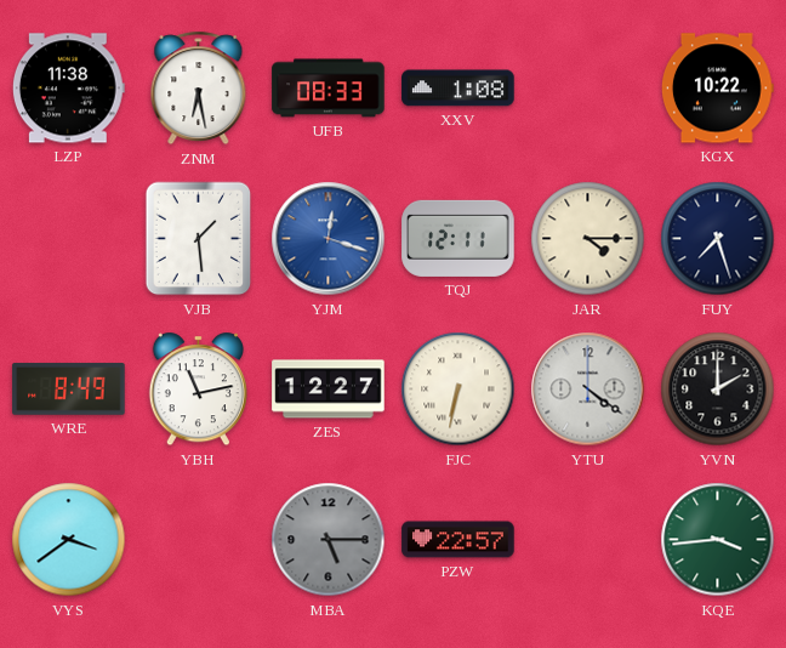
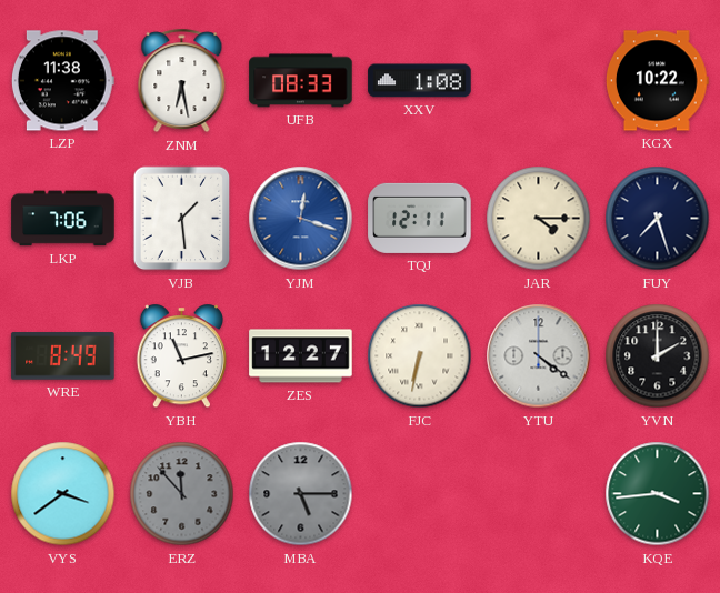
LKP: none -> 7:06 (63, 219)
ERZ: none -> 11:53 (182, 494)
PZW: 22:57 -> none (458, 540)
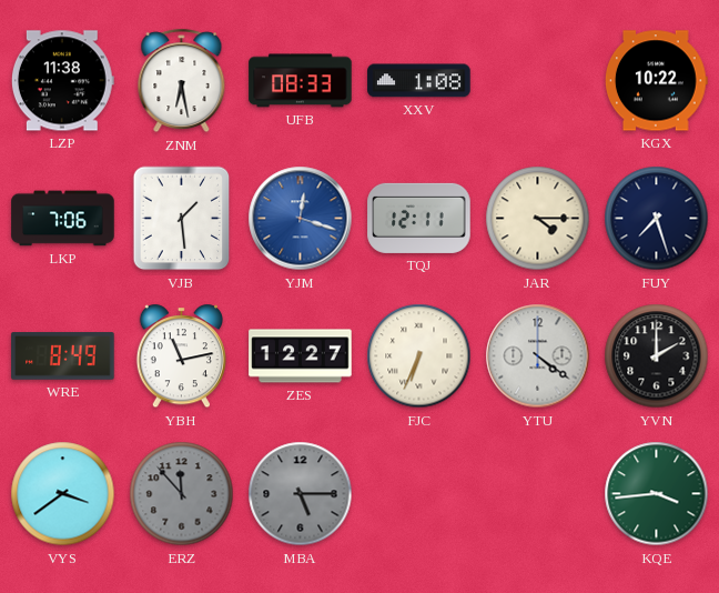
FJC: 6:32 -> 6:34 (419, 356)
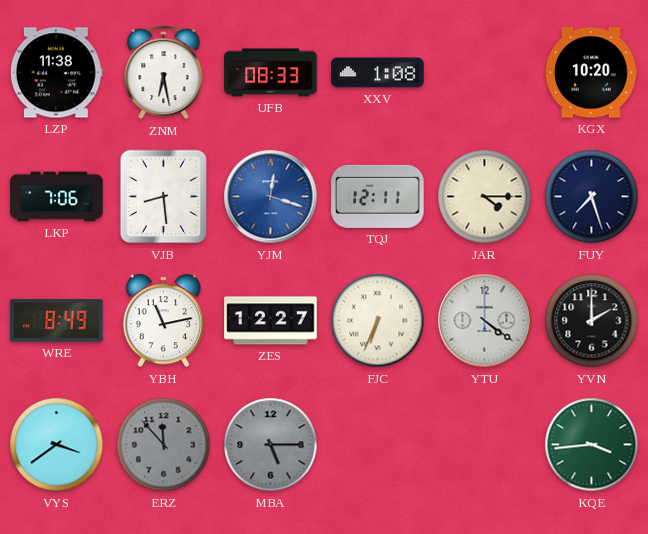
KGX: 10:22 -> 10:20 (591, 73)
VJB: 1:29 -> 8:29 (164, 197)
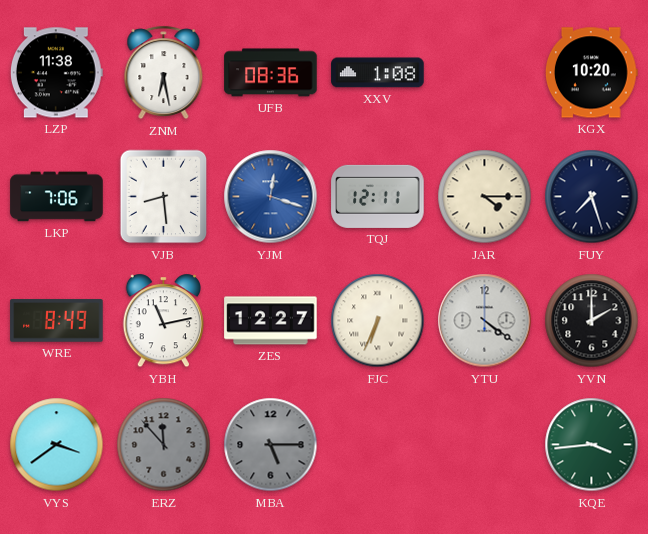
UFB: 08:33 -> 08:36 (271, 73)
